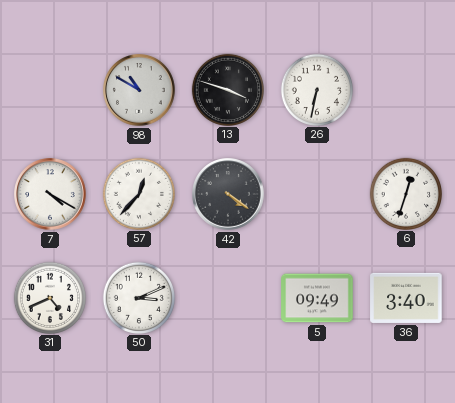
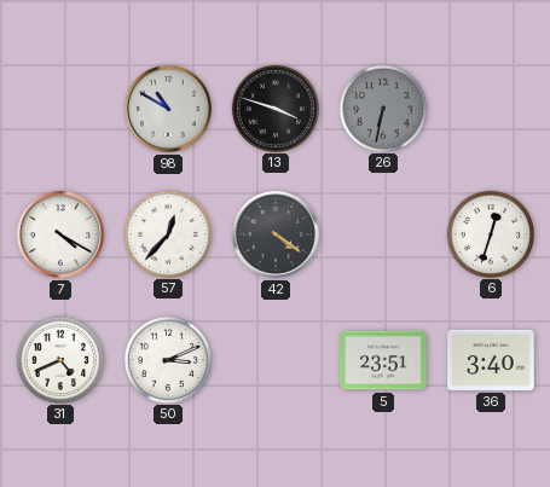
26 dial: white -> grey (382, 108)
5: 09:49 -> 23:51 (383, 360)
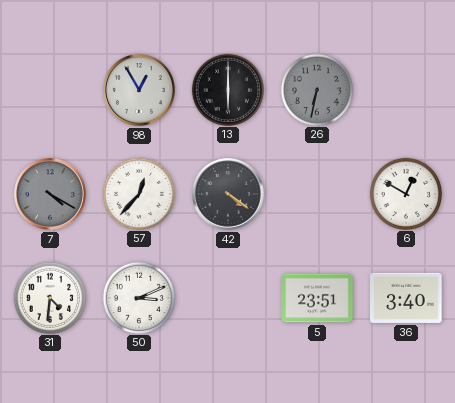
98: 10:50 -> 12:55 (139, 90)
13: 3:48 -> 6:00 (227, 89)
7 dial: white -> grey (50, 194)
6: 12:33 -> 12:50 (405, 193)
31: 4:41 -> 4:31 (49, 297)
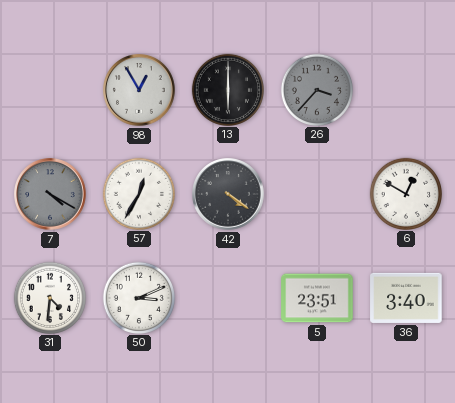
26: 6:32 -> 3:37 (316, 89)
57: 12:37 -> 12:35 (138, 193)
